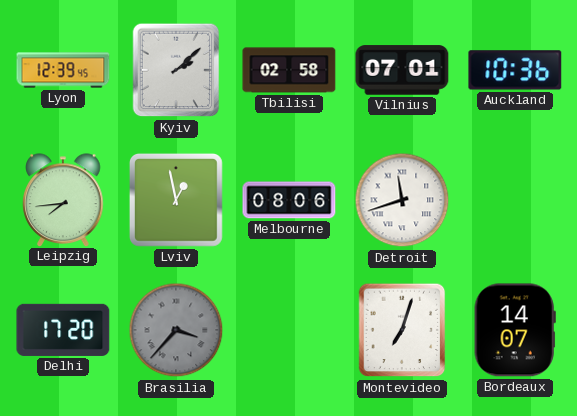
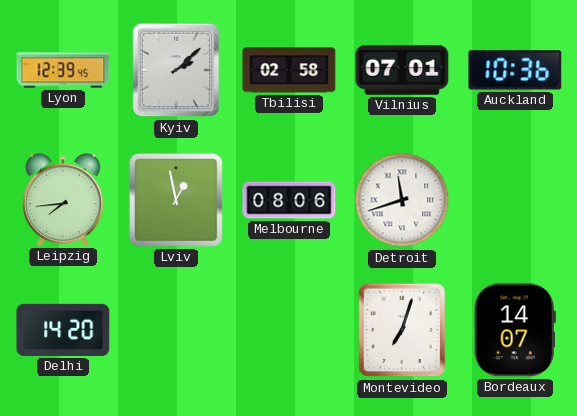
Delhi: 17:20 -> 14:20 (63, 330)
Brasilia: 3:37 -> none (176, 330)
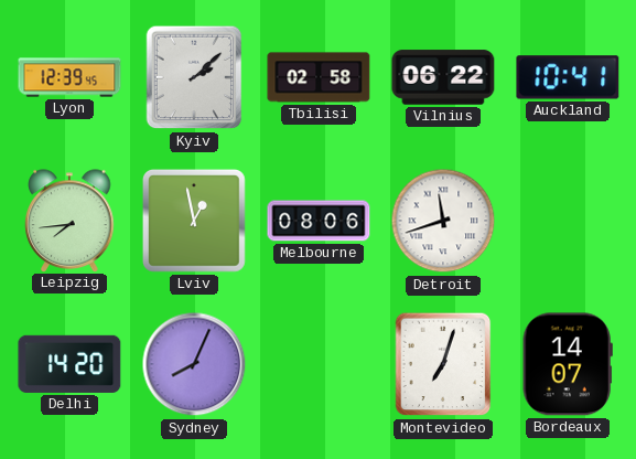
Vilnius: 07:01 -> 06:22 (443, 77)
Auckland: 10:36 -> 10:41 (568, 77)
Sydney: none -> 8:04 (194, 364)
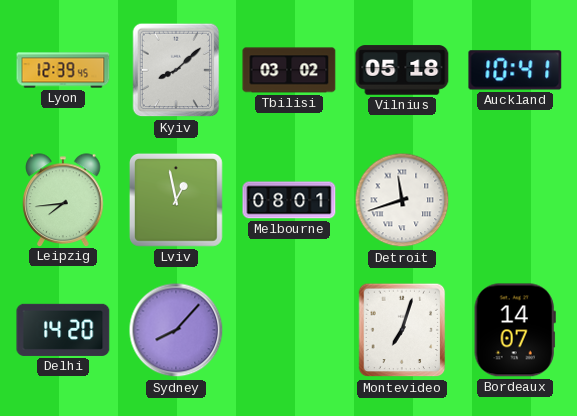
Kyiv: 2:08 -> 8:08 (176, 70)
Tbilisi: 02:58 -> 03:02 (289, 70)
Vilnius: 06:22 -> 05:18 (402, 70)
Melbourne: 08:06 -> 08:01 (289, 200)
Sydney: 8:04 -> 8:07 (176, 330)
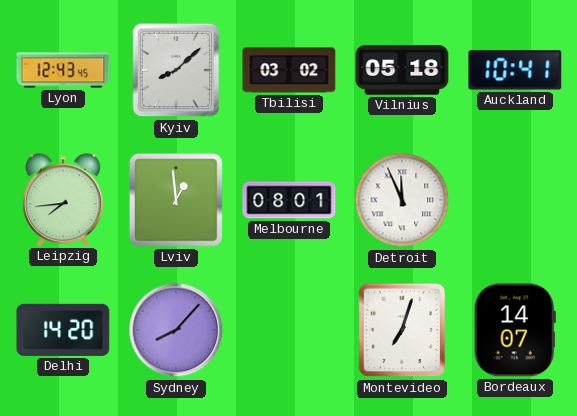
Lyon: 12:39 -> 12:43 (63, 70)
Lviv: 12:58 -> 12:59 (176, 200)
Detroit: 11:42 -> 11:56 (402, 200)
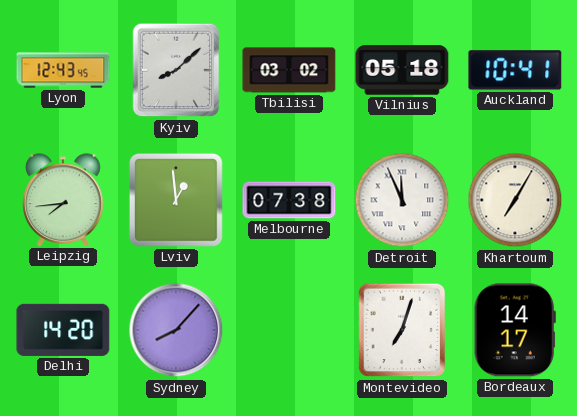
Melbourne: 08:01 -> 07:38 (289, 200)
Khartoum: none -> 7:05 (515, 200)
Bordeaux: 14:07 -> 14:17 (515, 330)
